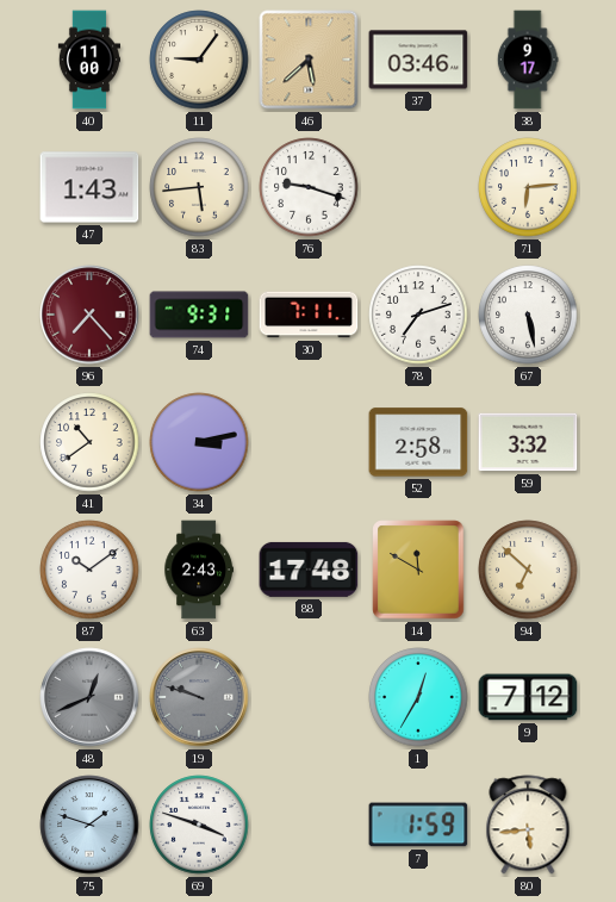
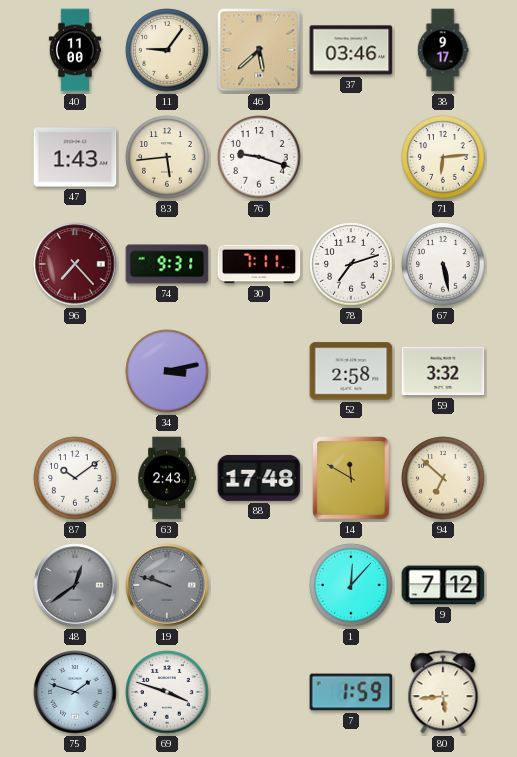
41: 10:39 -> none (89, 442)
48: 12:41 -> 12:39 (75, 585)
1: 12:35 -> 12:07 (351, 585)
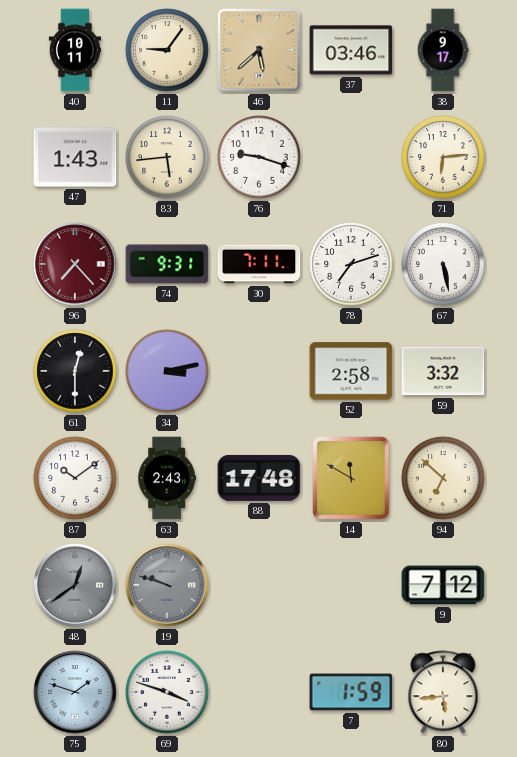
40: 11:00 -> 10:11 (74, 50)
61: none -> 12:30 (75, 371)
1: 12:07 -> none (351, 585)
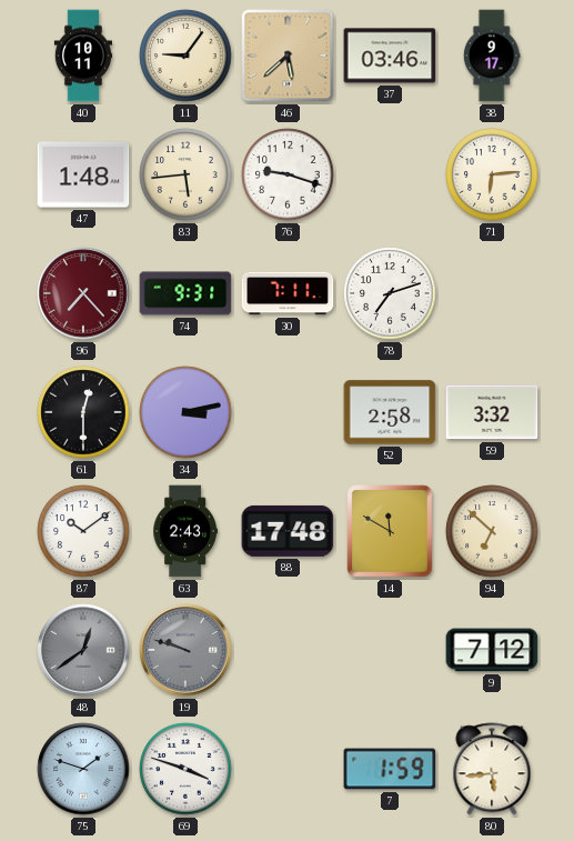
47: 1:43 -> 1:48 (83, 174)
67: 5:28 -> none (443, 264)
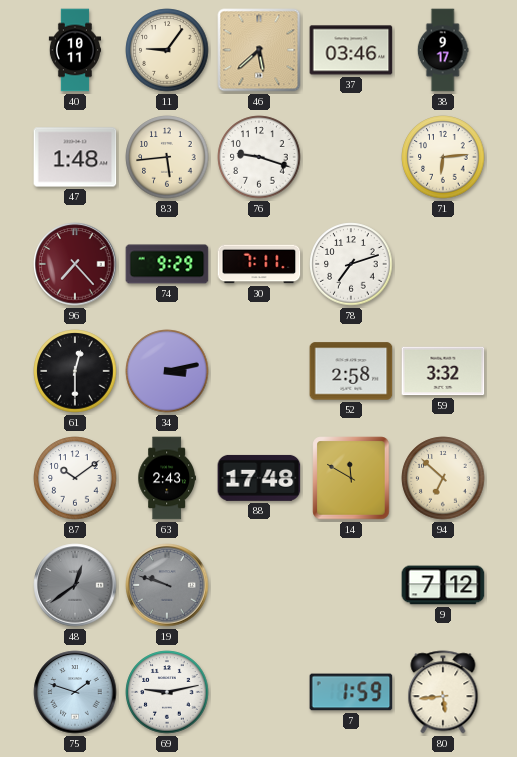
74: 9:31 -> 9:29 (167, 264)
69: 3:48 -> 9:13 (167, 692)
